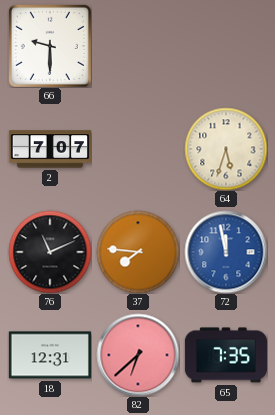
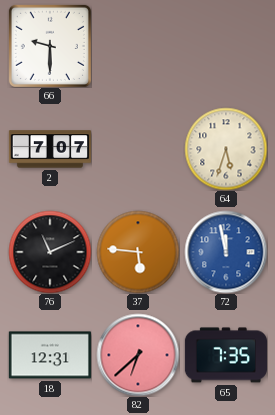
37: 7:46 -> 5:46 (138, 252)
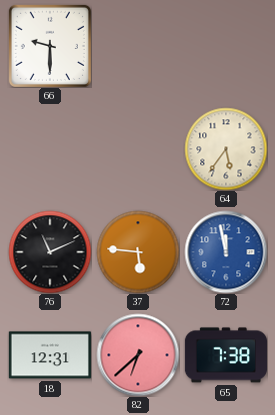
2: 7:07 -> none (49, 149)
64: 5:33 -> 5:36 (226, 149)
65: 7:35 -> 7:38 (225, 355)
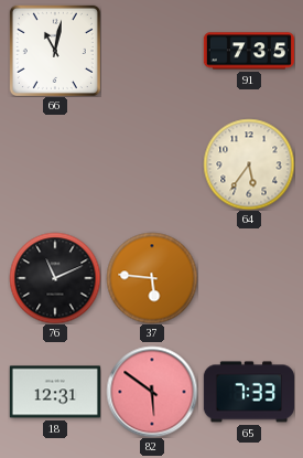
66: 9:30 -> 11:02 (55, 51)
91: none -> 7:35 (249, 51)
72: 11:58 -> none (226, 252)
82: 6:38 -> 5:51 (152, 392)
65: 7:38 -> 7:33 (248, 392)
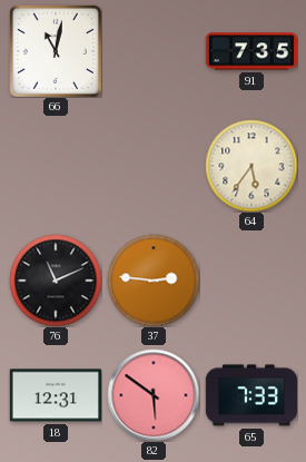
37: 5:46 -> 2:46 (154, 281)
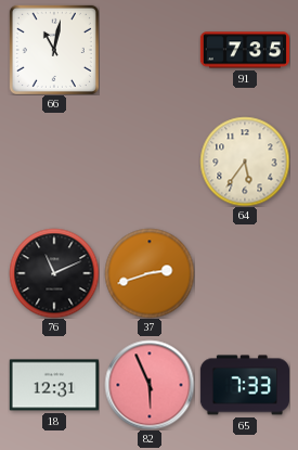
37: 2:46 -> 2:42 (150, 273)
82: 5:51 -> 5:56 (150, 385)
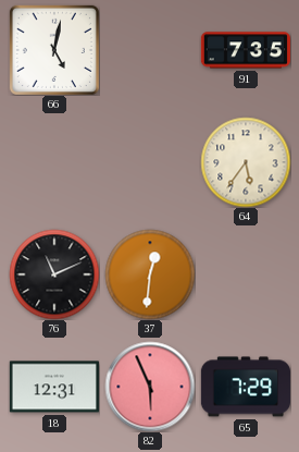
66: 11:02 -> 5:02 (54, 50)
37: 2:42 -> 12:31 (150, 274)
65: 7:33 -> 7:29 (245, 387)
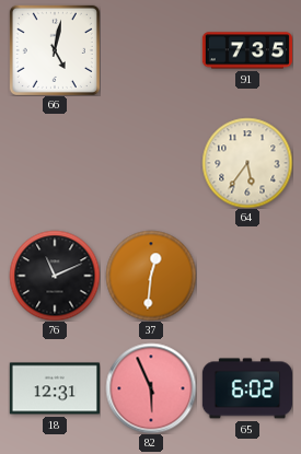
65: 7:29 -> 6:02 (246, 388)
